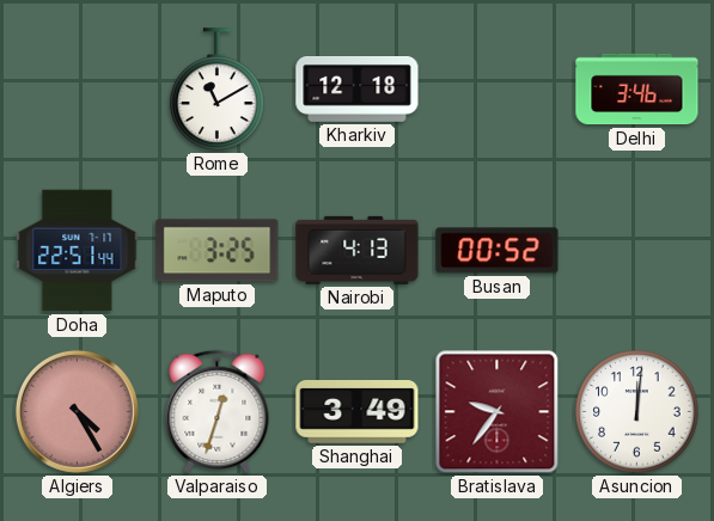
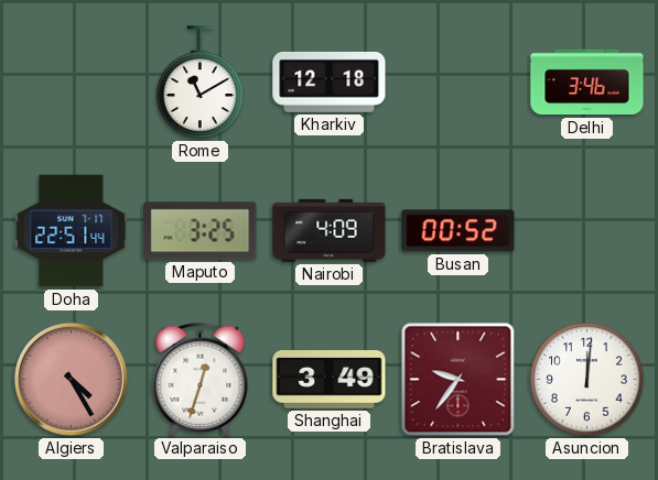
Nairobi: 4:13 -> 4:09 (330, 230)
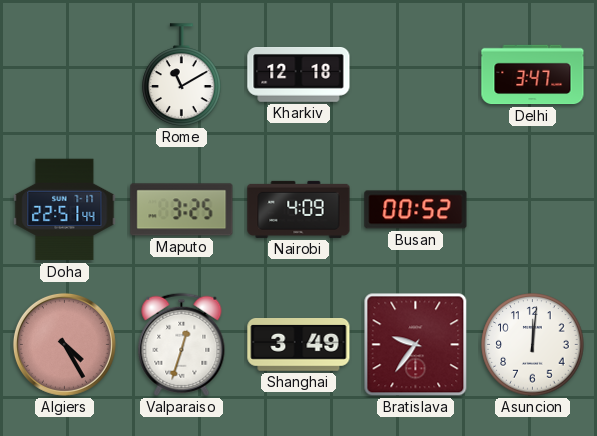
Delhi: 3:46 -> 3:47 (533, 75)
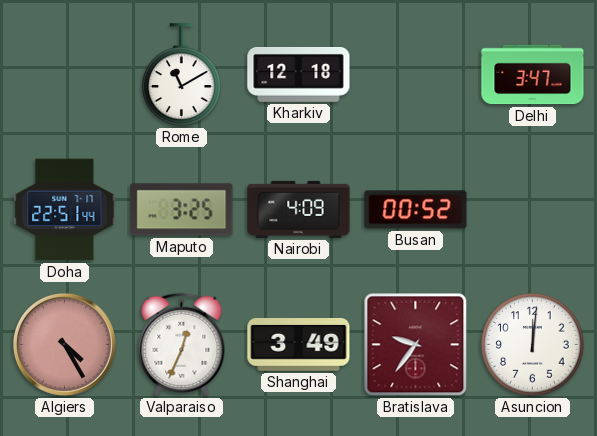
Valparaiso: 12:33 -> 12:34 (182, 344)
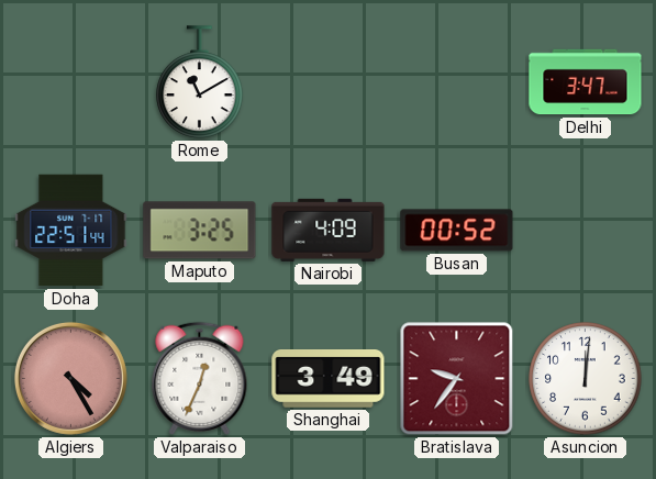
Kharkiv: 12:18 -> none (299, 75)
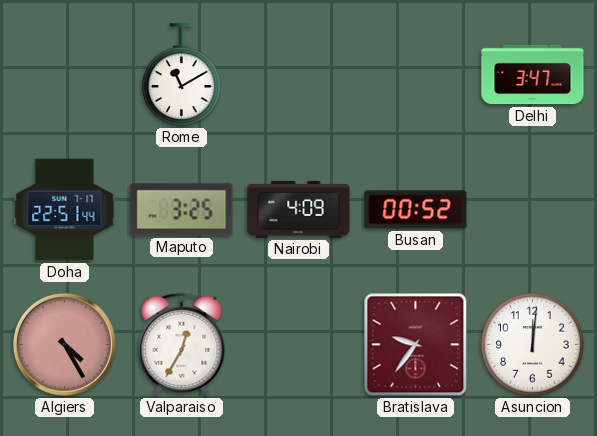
Valparaiso: 12:34 -> 12:35 (182, 344)
Shanghai: 3:49 -> none (329, 379)
